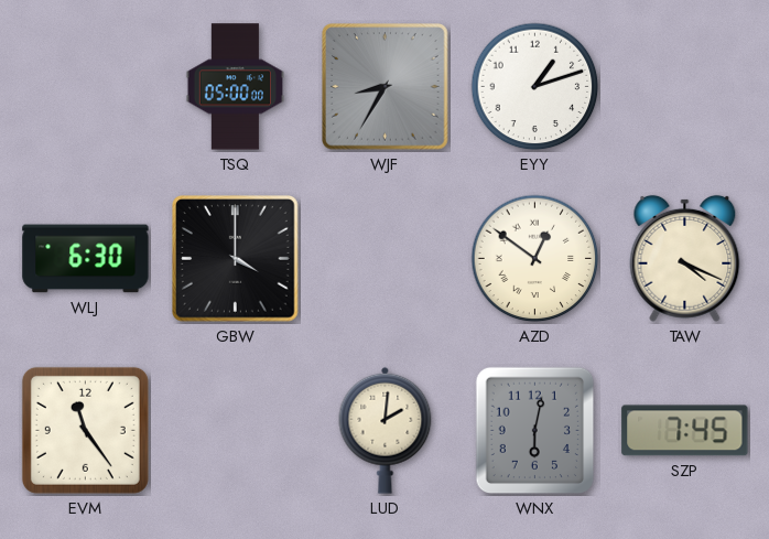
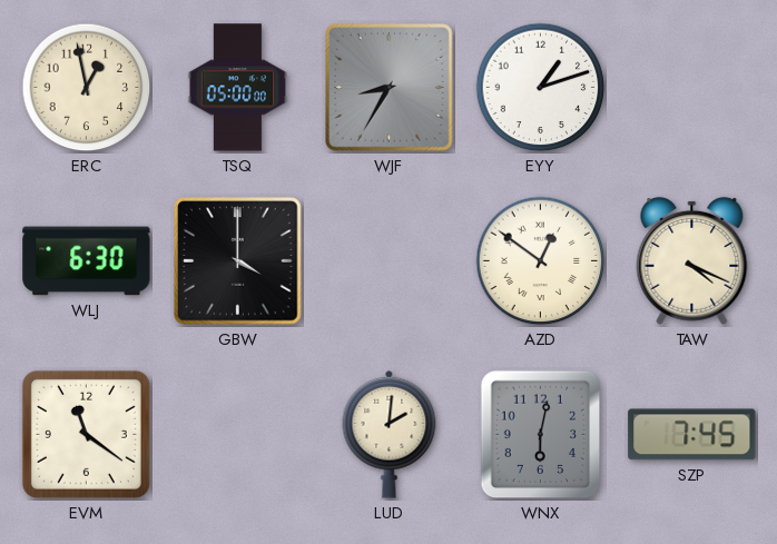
ERC: none -> 12:58 (87, 88)
EVM: 11:24 -> 11:21 (86, 434)
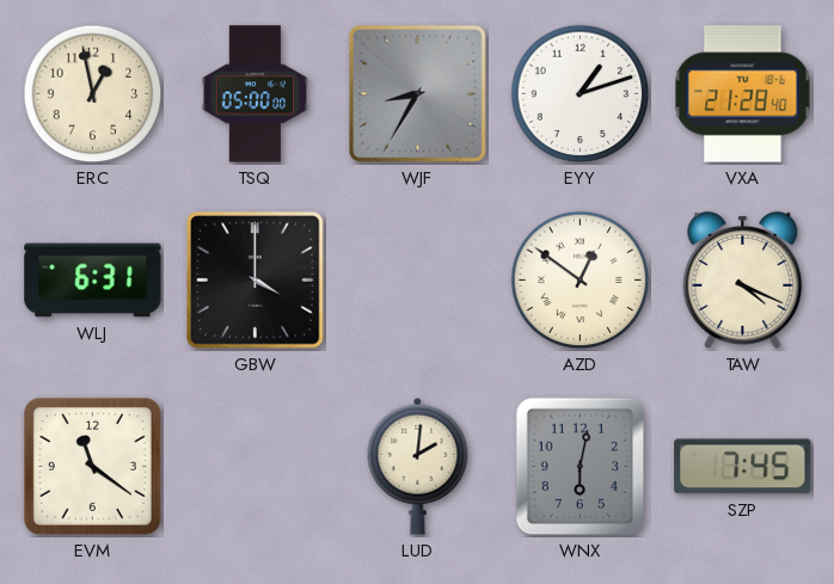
VXA: none -> 21:28 (743, 94)
WLJ: 6:30 -> 6:31 (93, 281)
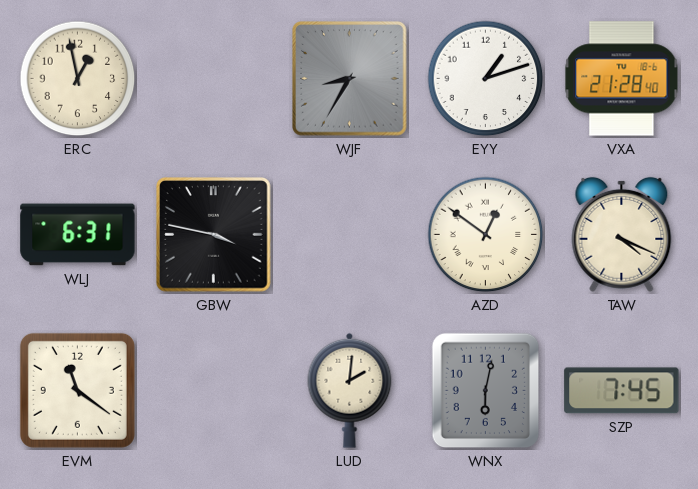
TSQ: 05:00 -> none (255, 94)
GBW: 4:00 -> 3:47 (214, 235)
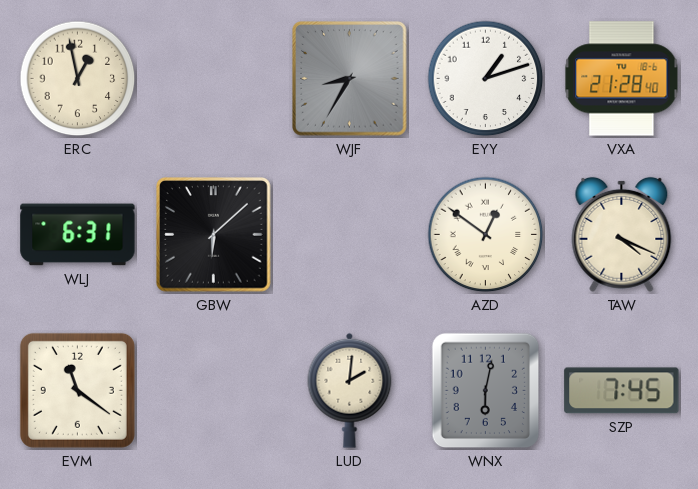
GBW: 3:47 -> 6:08 (214, 235)
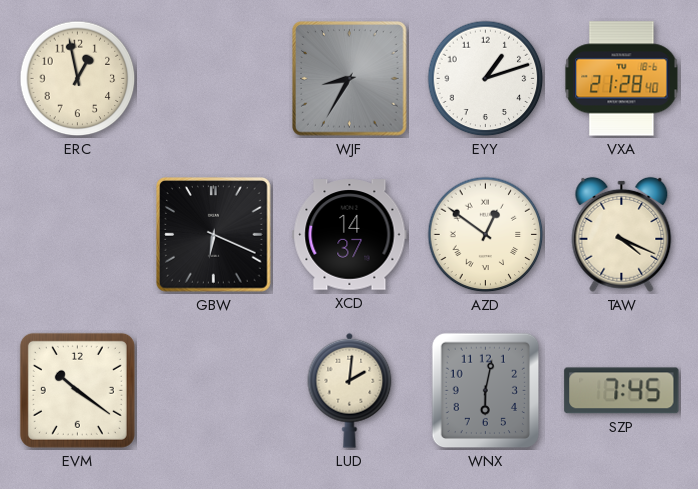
WLJ: 6:31 -> none (78, 235)
GBW: 6:08 -> 6:19 (214, 235)
XCD: none -> 14:37 (350, 235)
EVM: 11:21 -> 10:21 (77, 390)
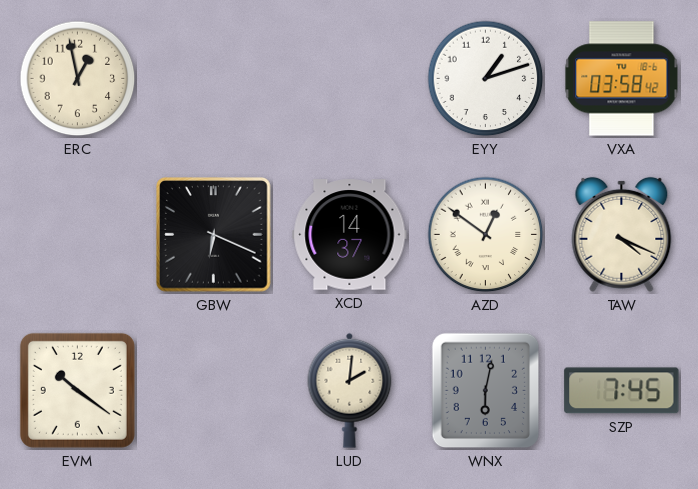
WJF: 8:35 -> none (350, 79)
VXA: 21:28 -> 03:58 (622, 79)
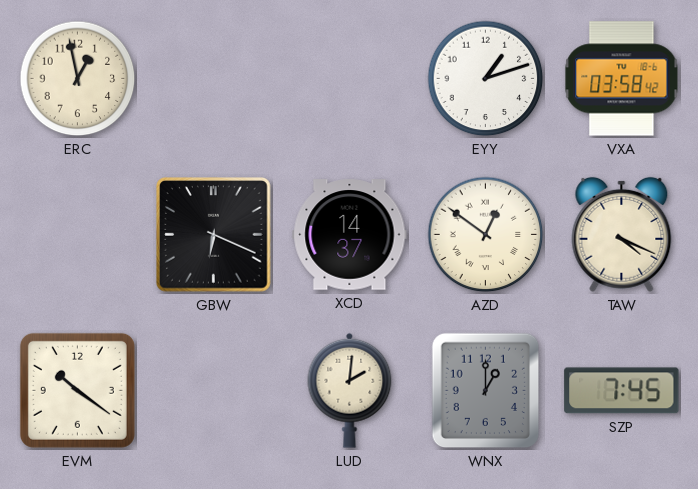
WNX: 6:02 -> 1:00 (486, 391)
